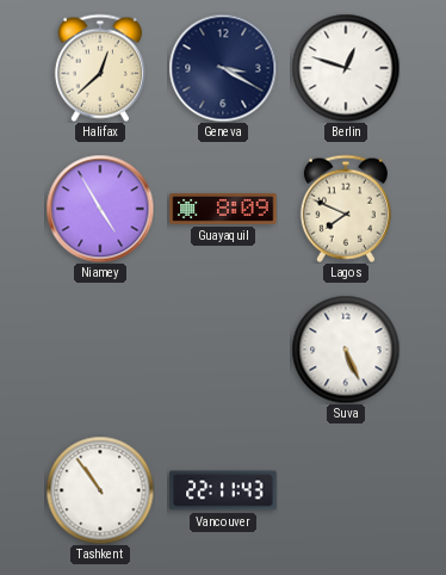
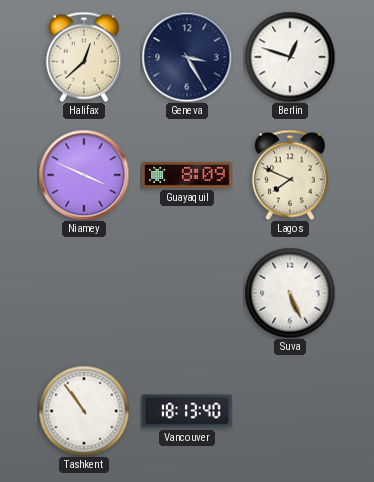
Geneva: 3:20 -> 3:25 (187, 57)
Niamey: 4:55 -> 3:49 (84, 175)
Vancouver: 22:11 -> 18:13 (187, 411)
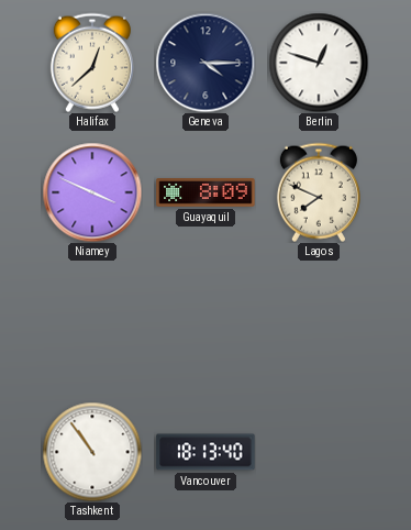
Geneva: 3:25 -> 4:15 (205, 63)
Suva: 5:26 -> none (290, 293)
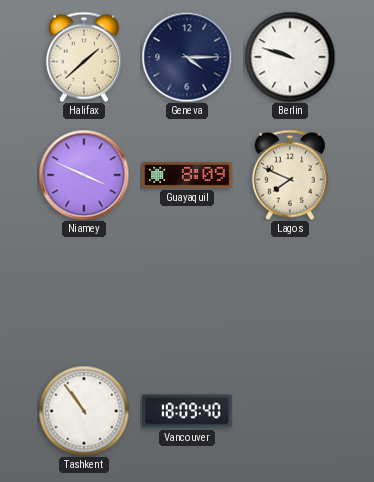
Halifax: 12:38 -> 1:38 (84, 57)
Berlin: 12:48 -> 9:48 (290, 57)
Vancouver: 18:13 -> 18:09 (187, 411)
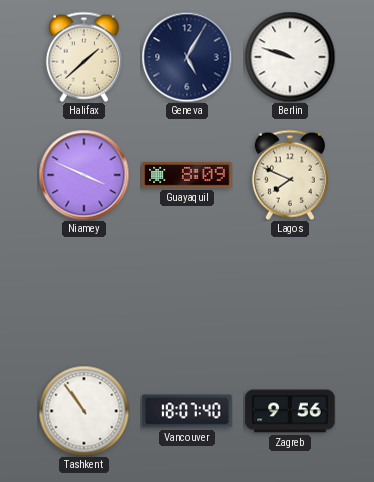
Geneva: 4:15 -> 5:05 (187, 57)
Vancouver: 18:09 -> 18:07 (187, 411)
Zagreb: none -> 9:56 (290, 411)
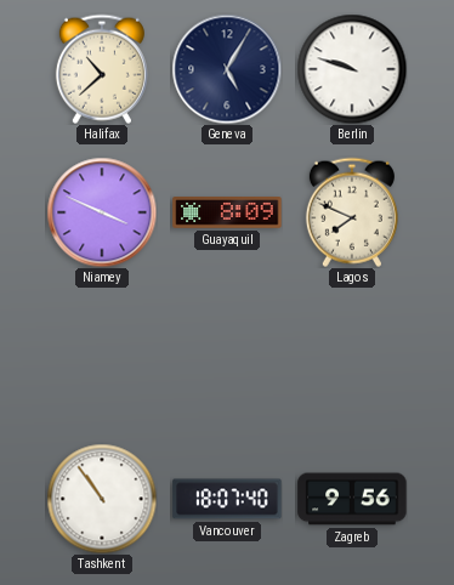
Halifax: 1:38 -> 10:38 (102, 69)
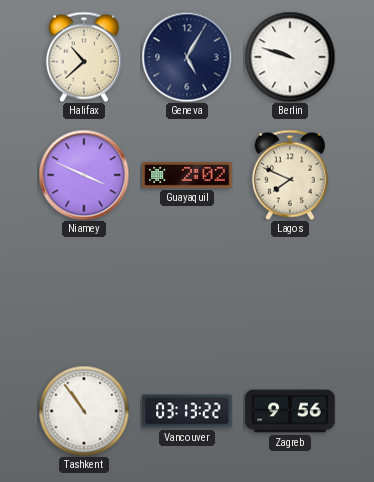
Guayaquil: 8:09 -> 2:02 (187, 176)
Vancouver: 18:07 -> 03:13 (187, 411)
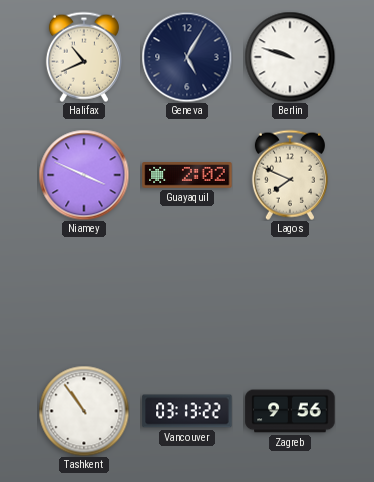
Halifax: 10:38 -> 10:41 (84, 57)
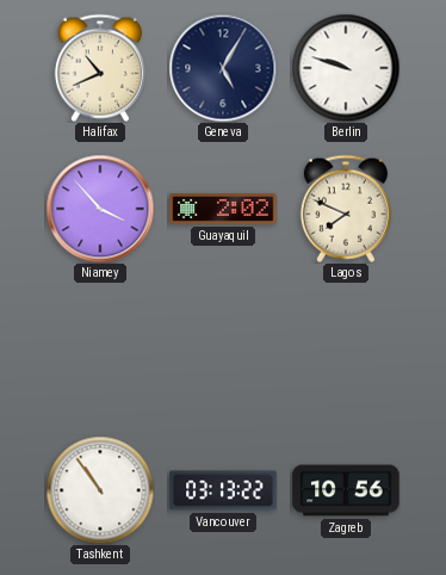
Niamey: 3:49 -> 3:53 (100, 209)
Zagreb: 9:56 -> 10:56 (346, 490)
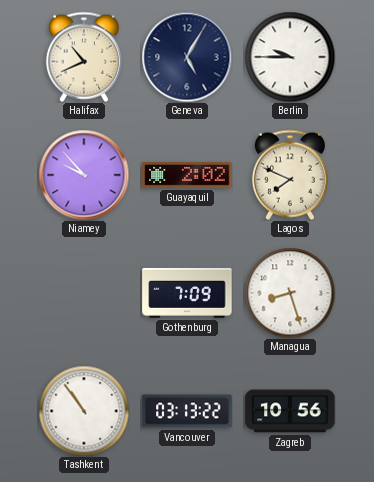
Berlin: 9:48 -> 9:45 (290, 57)
Niamey: 3:53 -> 9:53 (84, 175)
Gothenburg: none -> 7:09 (187, 293)
Managua: none -> 8:27 (290, 293)
